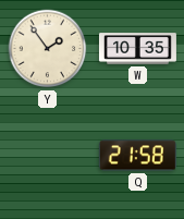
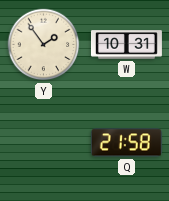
W: 10:35 -> 10:31 (126, 45)
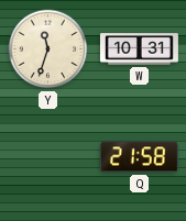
Y: 1:54 -> 11:33 (48, 49)
